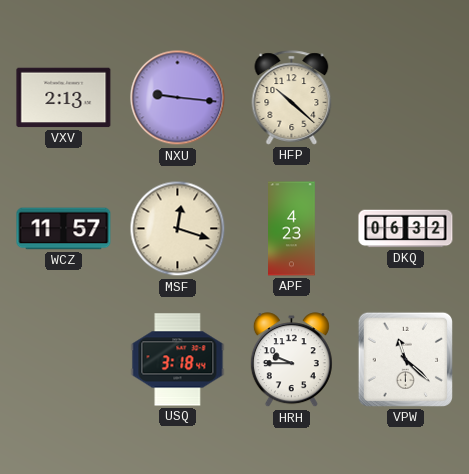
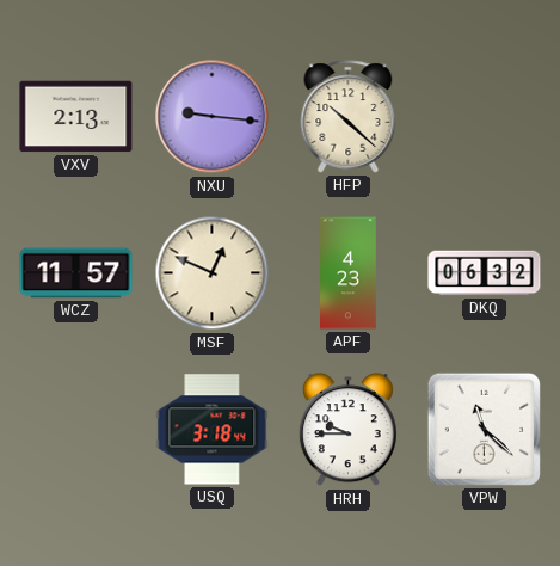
MSF: 12:18 -> 12:49 (213, 273)
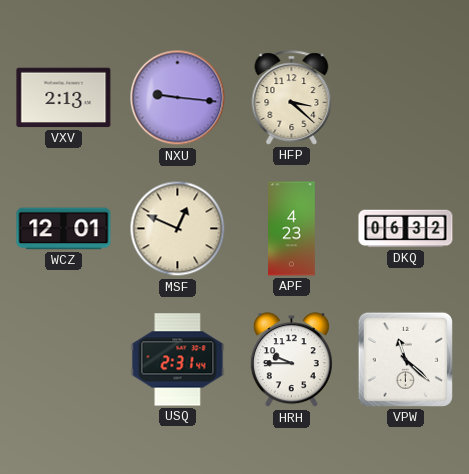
HFP: 10:22 -> 3:22 (292, 98)
WCZ: 11:57 -> 12:01 (64, 229)
USQ: 3:18 -> 2:31 (178, 360)
